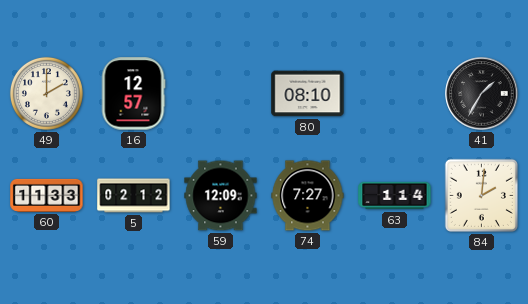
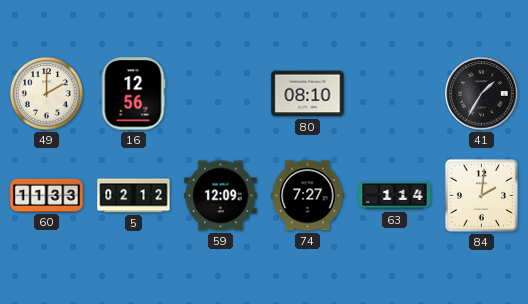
16: 12:57 -> 12:56 (133, 94)
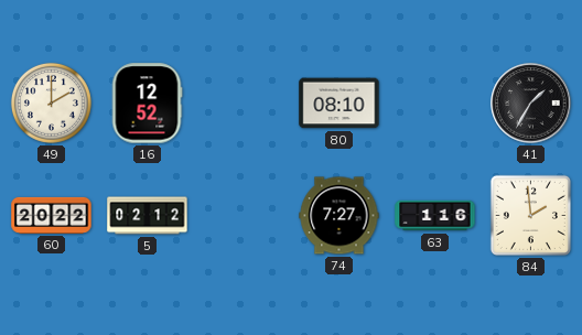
16: 12:56 -> 12:52 (147, 104)
60: 11:33 -> 20:22 (52, 215)
59: 12:09 -> none (221, 196)
63: 1:14 -> 1:16 (435, 216)
84: 2:01 -> 1:59 (530, 215)
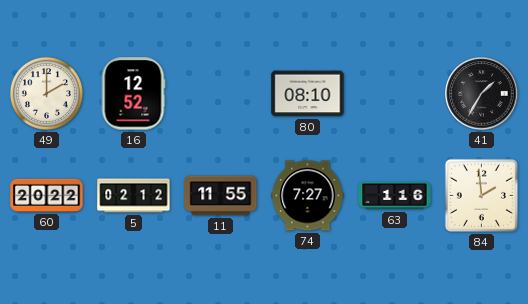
11: none -> 11:55 (221, 196)
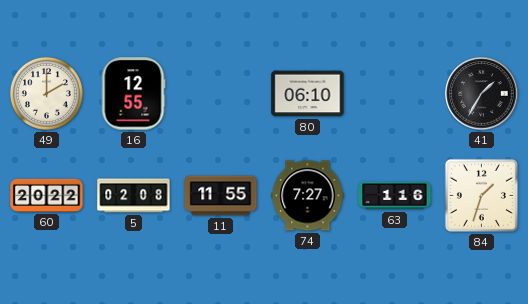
16: 12:52 -> 12:55 (133, 94)
80: 08:10 -> 06:10 (308, 94)
5: 02:12 -> 02:08 (134, 196)
84: 1:59 -> 1:33 (481, 195)
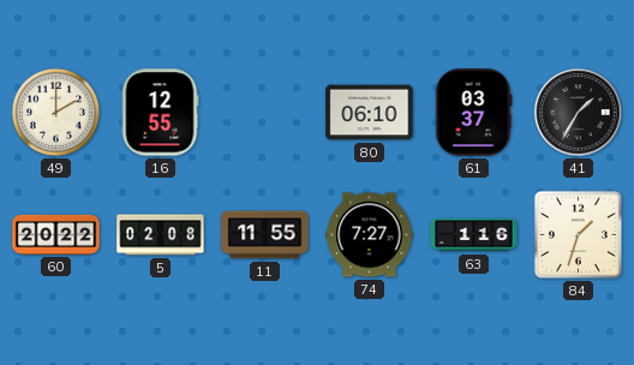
61: none -> 03:37 (474, 113)
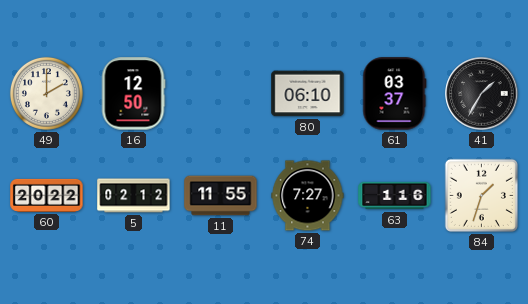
16: 12:55 -> 12:50 (133, 94)
5: 02:08 -> 02:12 (134, 196)
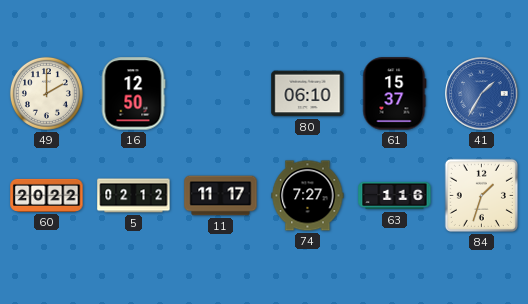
61: 03:37 -> 15:37 (395, 94)
41 dial: black -> blue (482, 94)
11: 11:55 -> 11:17 (221, 196)
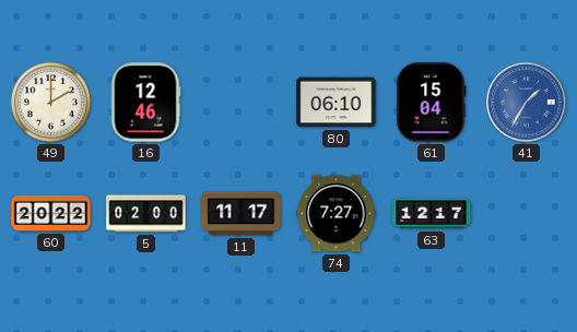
16: 12:50 -> 12:46 (145, 103)
61: 15:37 -> 15:04 (432, 103)
5: 02:12 -> 02:00 (146, 214)
63: 1:16 -> 12:17 (432, 214)
84: 1:33 -> none (481, 195)
